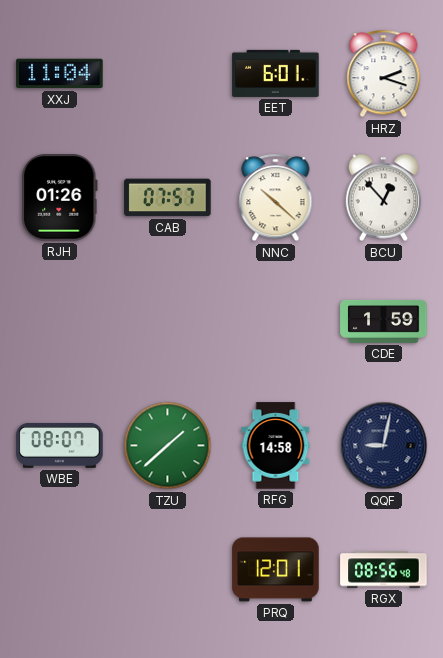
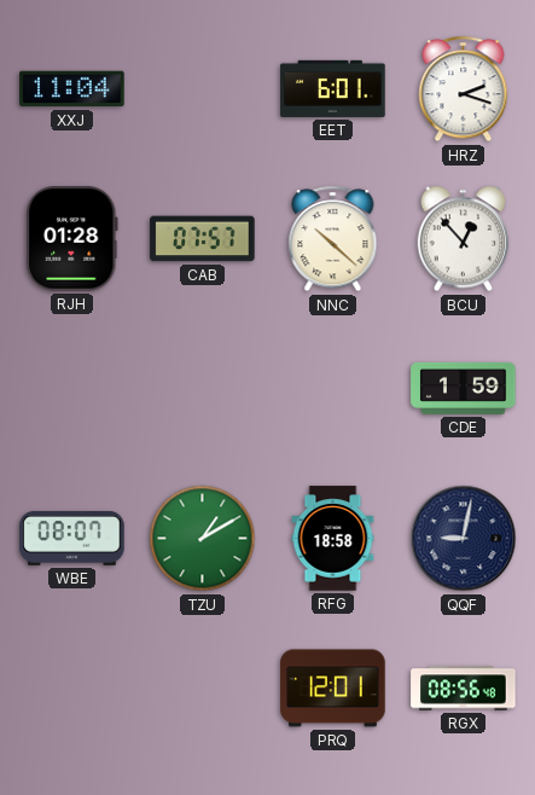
RJH: 01:26 -> 01:28 (72, 239)
TZU: 1:38 -> 1:10 (203, 539)
RFG: 14:58 -> 18:58 (333, 539)
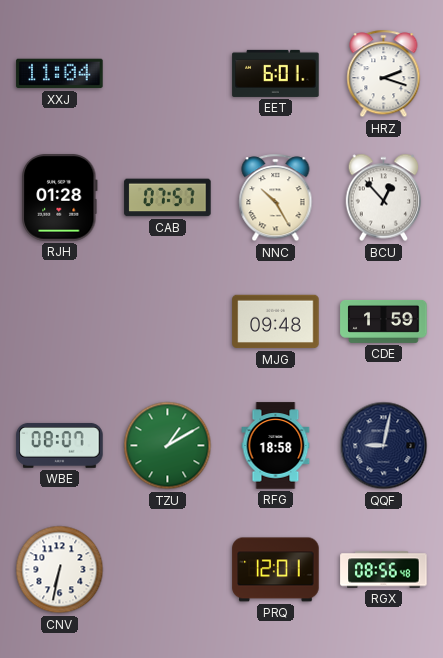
NNC: 10:22 -> 10:25 (276, 198)
MJG: none -> 09:48 (276, 322)
CNV: none -> 6:32 (60, 570)
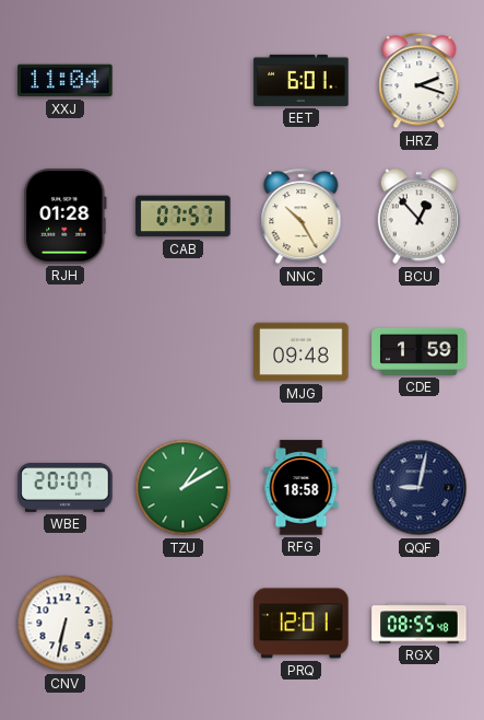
WBE: 08:07 -> 20:07 (66, 488)
RGX: 08:56 -> 08:55 (420, 624)
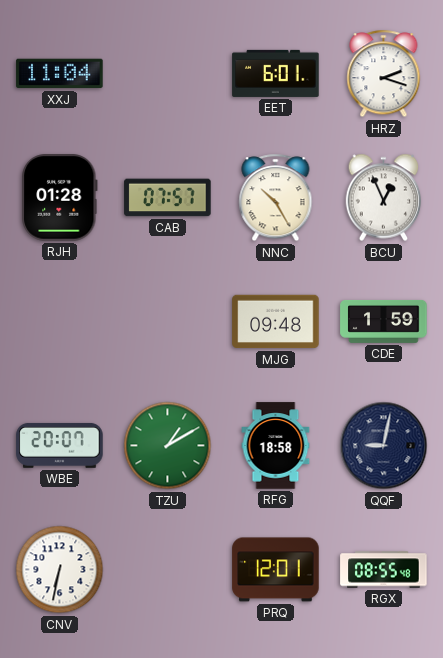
BCU: 12:53 -> 12:56 (384, 198)
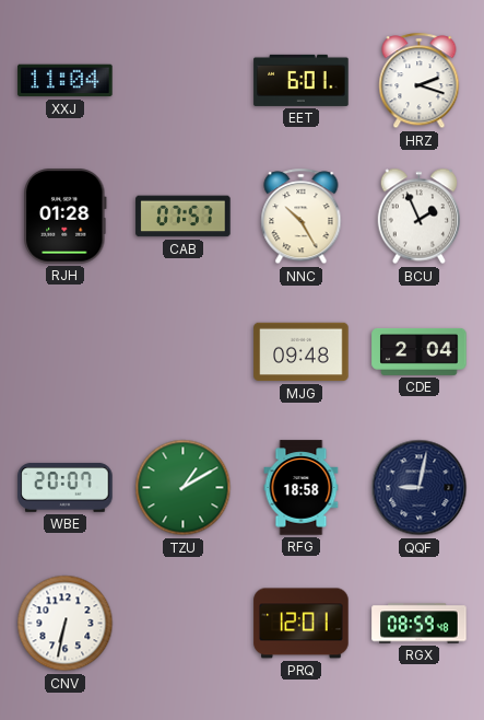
BCU: 12:56 -> 1:56 (420, 217)
CDE: 1:59 -> 2:04 (420, 351)
RGX: 08:55 -> 08:59 (420, 624)
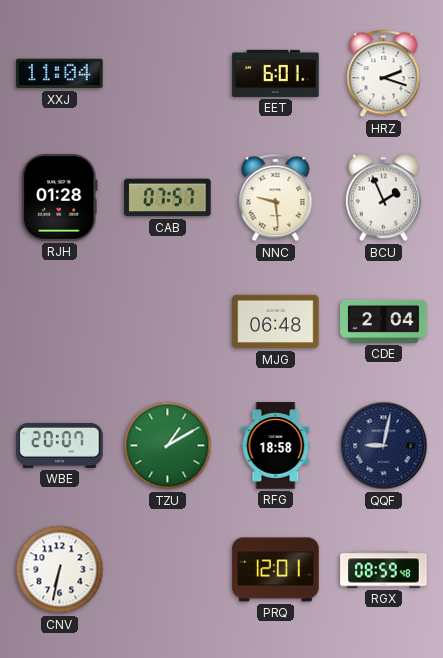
NNC: 10:25 -> 9:29 (276, 198)
MJG: 09:48 -> 06:48 (276, 322)
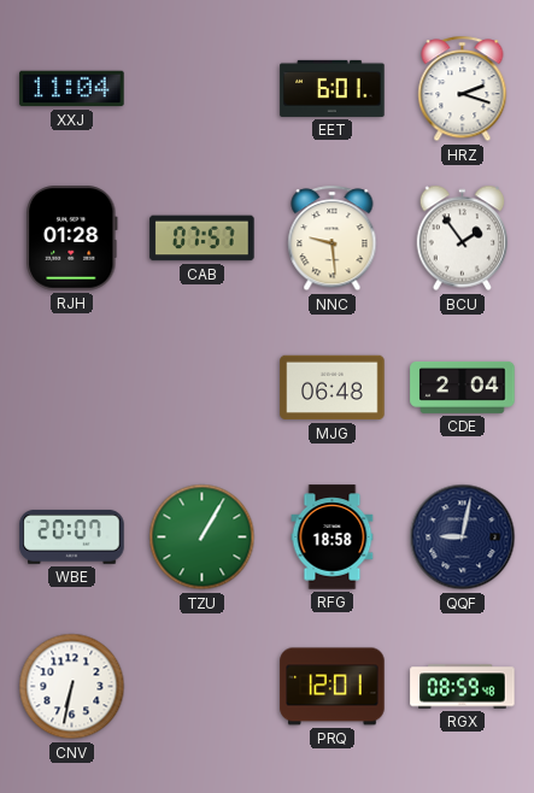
BCU: 1:56 -> 1:54 (463, 239)
TZU: 1:10 -> 1:05 (203, 538)
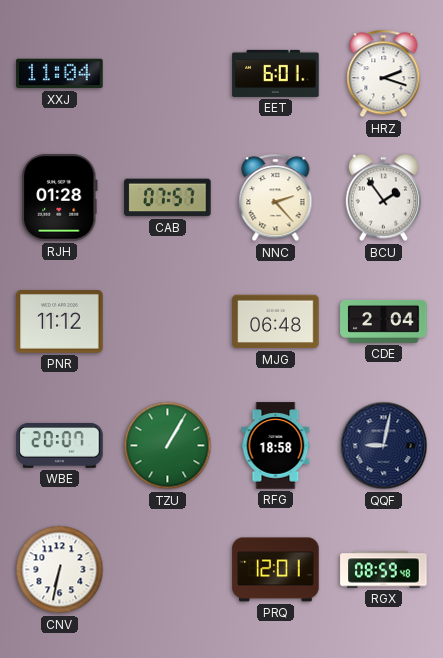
NNC: 9:29 -> 2:23 (276, 198)
PNR: none -> 11:12 (60, 322)
